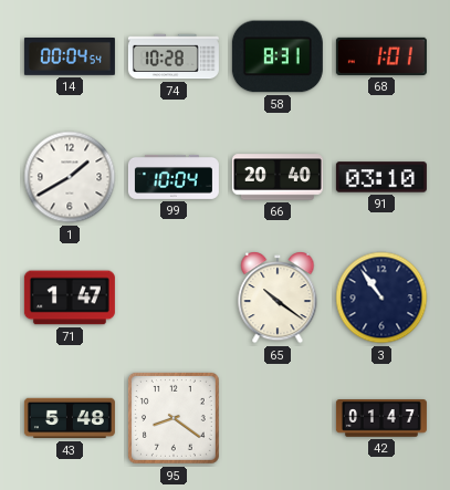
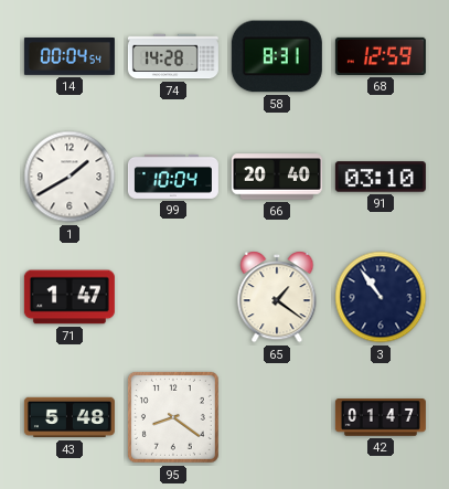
74: 10:28 -> 14:28 (173, 56)
68: 1:01 -> 12:59 (381, 56)
65: 10:21 -> 1:21 (277, 297)
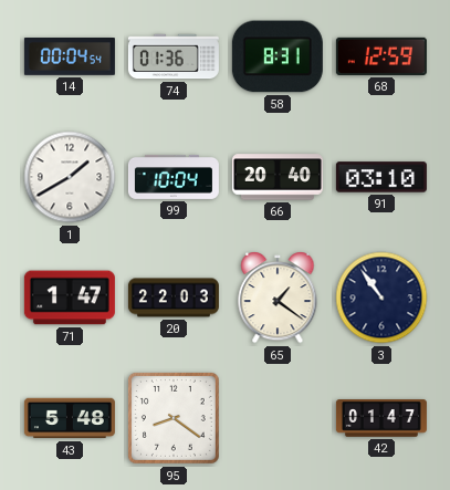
74: 14:28 -> 01:36 (174, 56)
20: none -> 22:03 (174, 298)
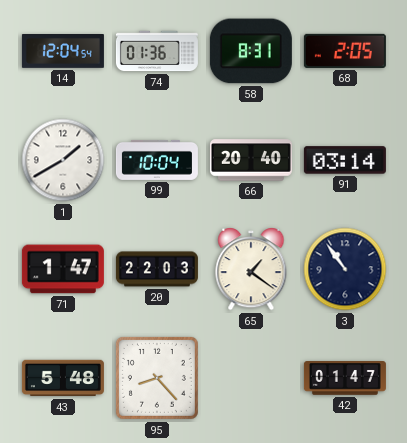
14: 00:04 -> 12:04 (63, 52)
68: 12:59 -> 2:05 (345, 51)
91: 03:10 -> 03:14 (345, 160)
95: 8:21 -> 8:23 (157, 378)
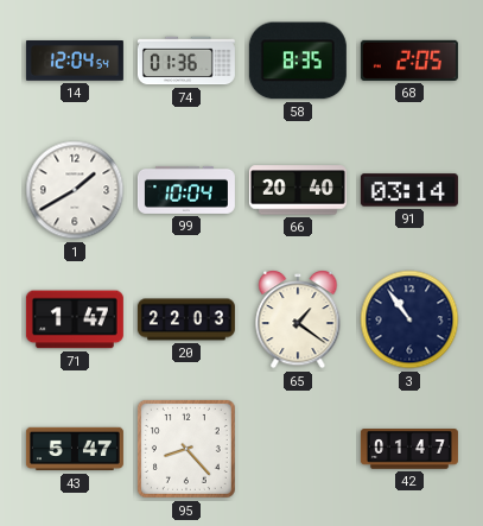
58: 8:31 -> 8:35 (298, 61)
43: 5:48 -> 5:47 (75, 449)
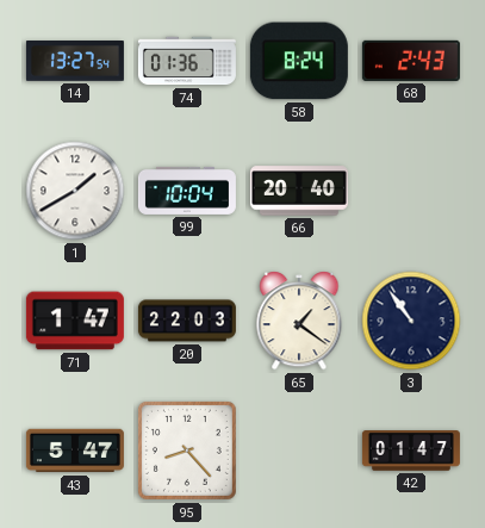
14: 12:04 -> 13:27 (75, 62)
58: 8:35 -> 8:24 (299, 61)
68: 2:05 -> 2:43 (411, 61)
91: 03:14 -> none (409, 190)
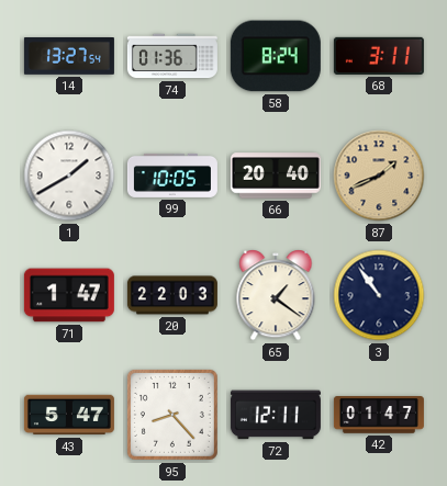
68: 2:43 -> 3:11 (379, 56)
99: 10:04 -> 10:05 (172, 176)
87: none -> 1:41 (379, 176)
72: none -> 12:11 (276, 415)
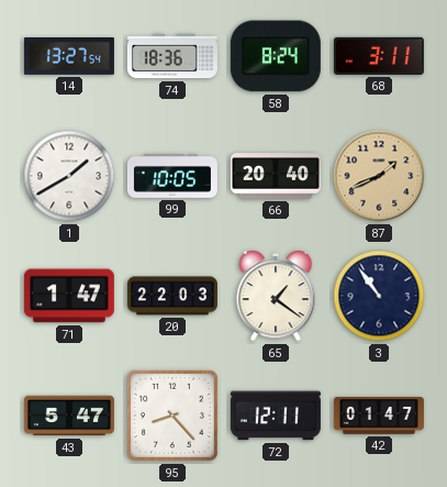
74: 01:36 -> 18:36 (172, 56)
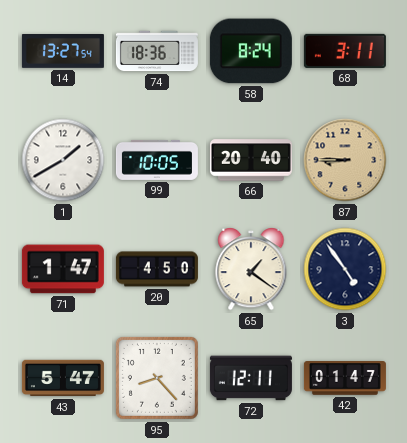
87: 1:41 -> 8:45 (345, 160)
20: 22:03 -> 4:50 (157, 269)
3: 10:54 -> 4:54 (345, 269)
